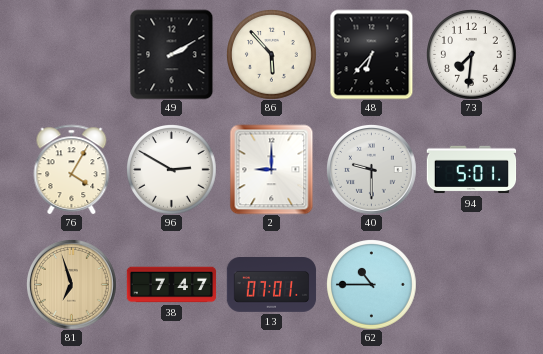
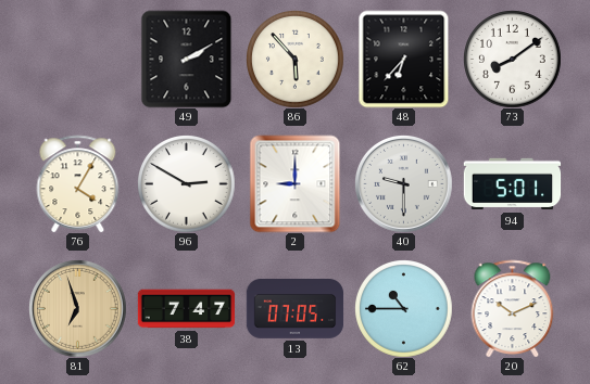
73: 7:31 -> 8:09 (512, 59)
13: 07:01 -> 07:05 (294, 309)
20: none -> 10:11 (513, 308)
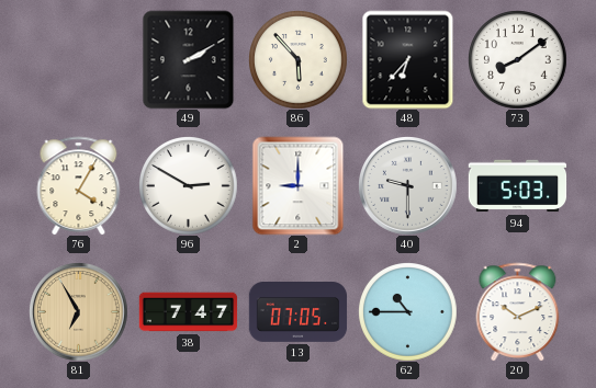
94: 5:01 -> 5:03 (517, 186)
81: 6:57 -> 6:55 (79, 312)
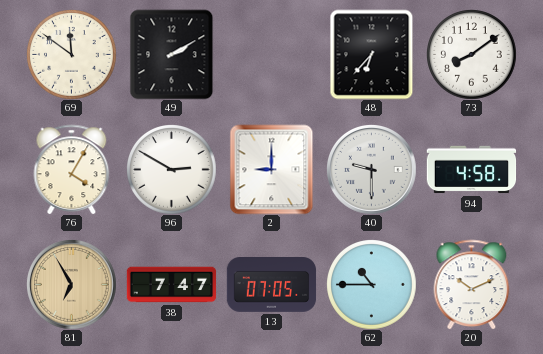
69: none -> 11:51 (71, 54)
86: 5:53 -> none (297, 59)
94: 5:03 -> 4:58 (471, 170)
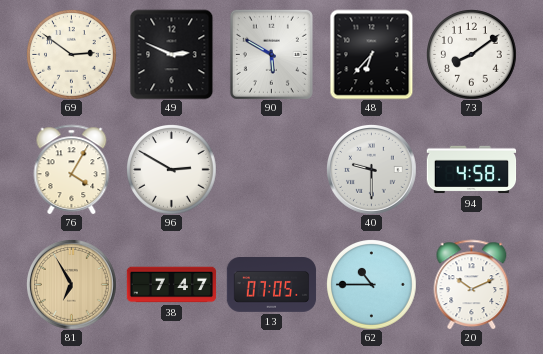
69: 11:51 -> 2:51 (71, 54)
49: 2:10 -> 2:49 (172, 54)
90: none -> 5:50 (271, 54)
2: 9:00 -> none (272, 169)
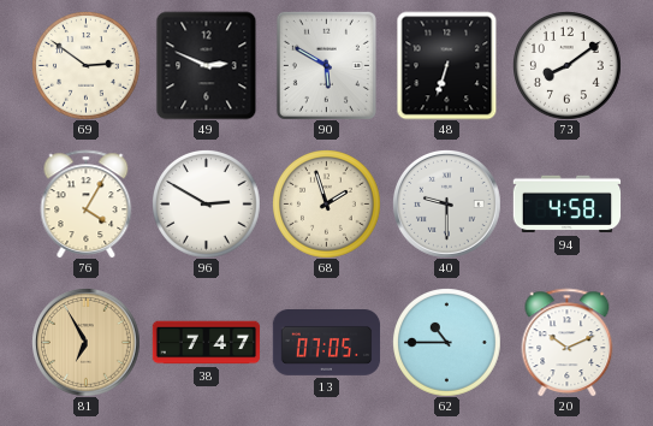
48: 6:37 -> 6:33 (447, 65)
68: none -> 1:57 (326, 203)
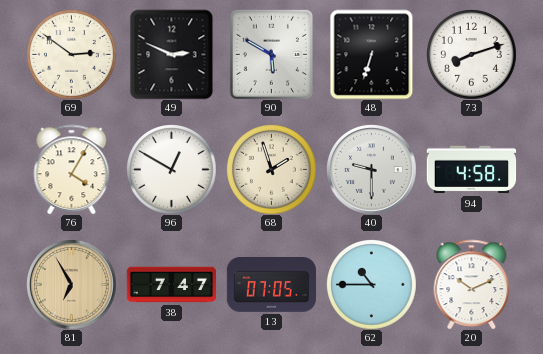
73: 8:09 -> 8:12 (471, 54)
96: 2:50 -> 12:50 (171, 169)
